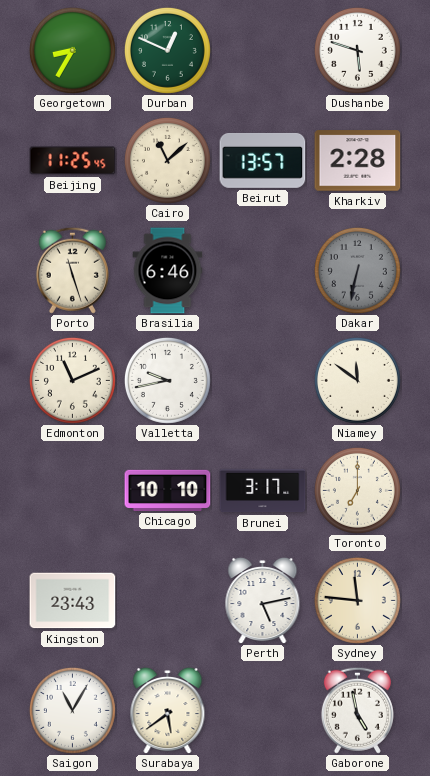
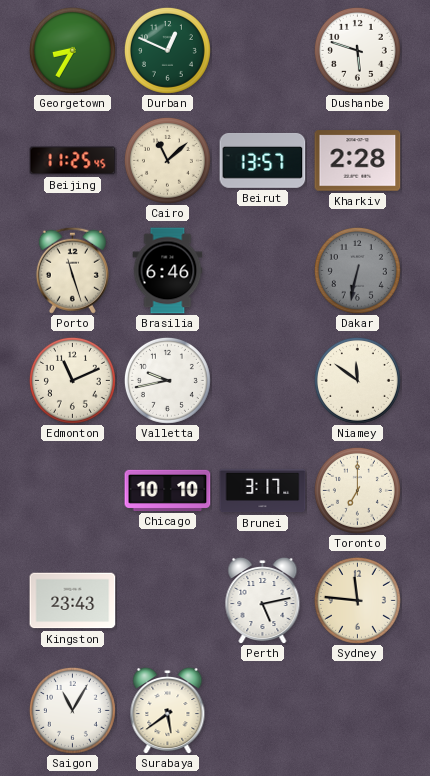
Gaborone: 4:58 -> none (357, 710)
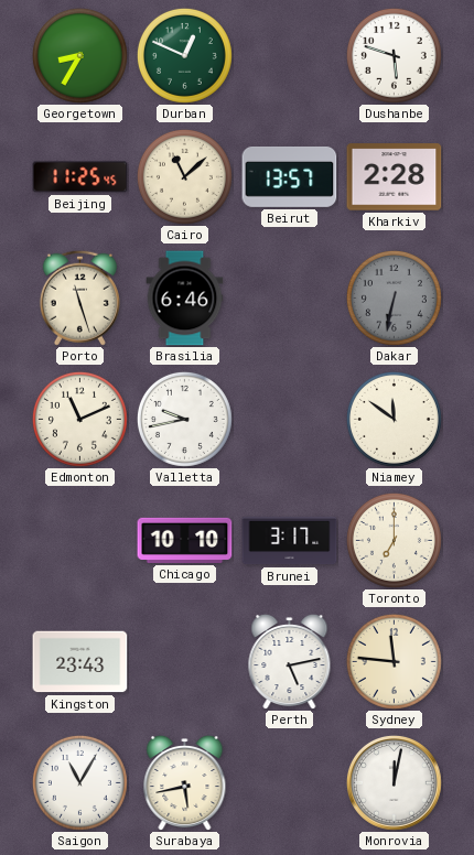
Surabaya: 5:39 -> 5:43 (185, 782)
Monrovia: none -> 12:02 (394, 782)
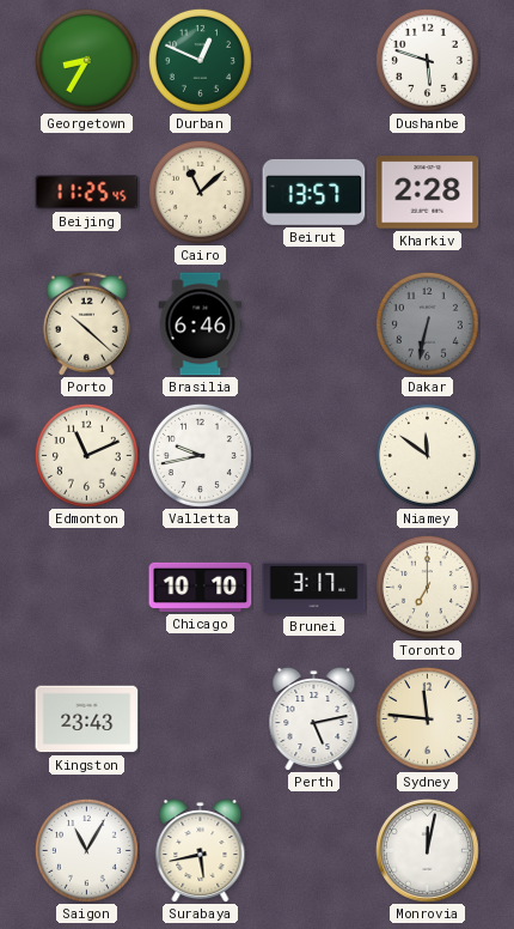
Porto: 11:27 -> 10:22 (86, 323)
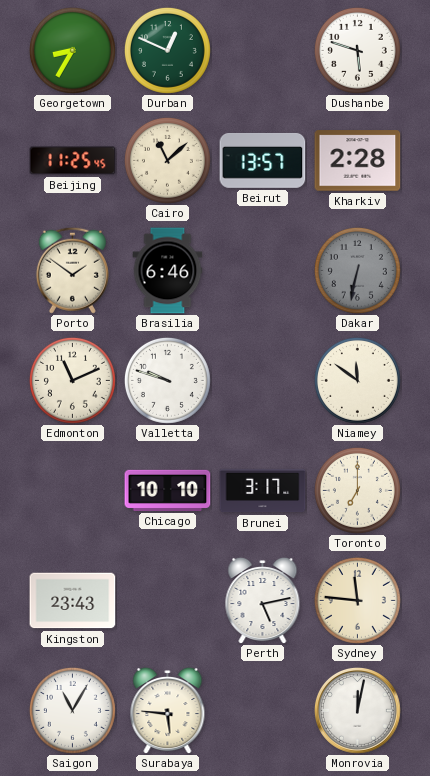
Porto: 10:22 -> 1:51 (72, 270)
Valletta: 9:43 -> 9:48 (167, 380)
Surabaya: 5:43 -> 5:46 (168, 710)
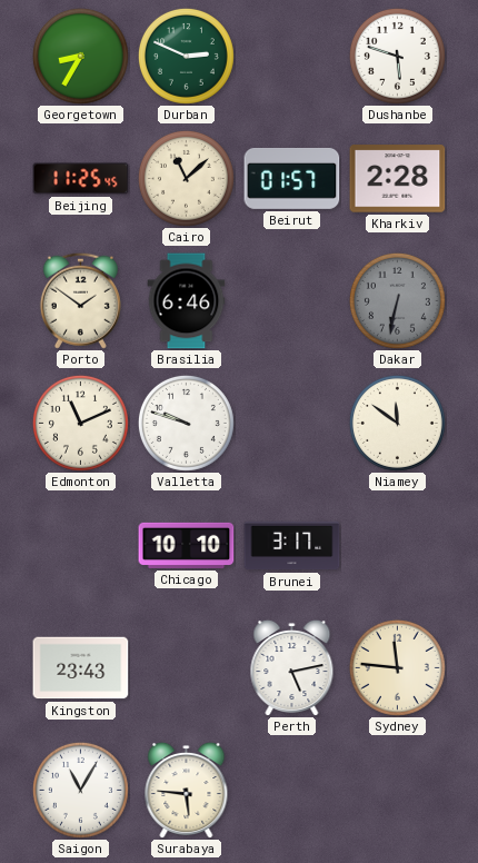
Durban: 12:49 -> 2:49 (186, 56)
Beirut: 13:57 -> 01:57 (292, 178)
Toronto: 7:00 -> none (357, 490)
Monrovia: 12:02 -> none (357, 710)
